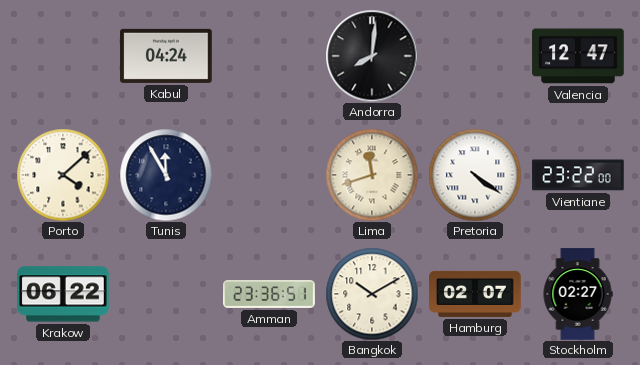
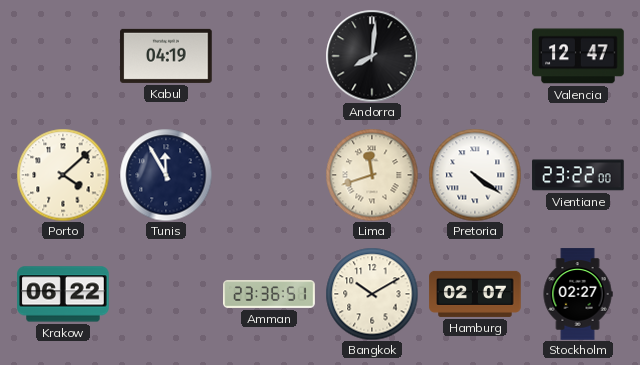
Kabul: 04:24 -> 04:19 (166, 56)
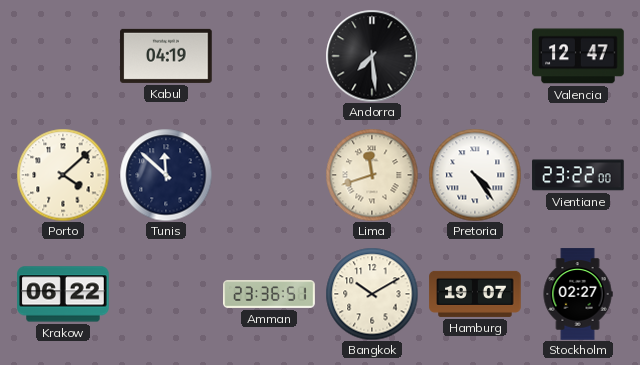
Andorra: 8:01 -> 7:29 (372, 56)
Tunis: 11:55 -> 11:52 (166, 175)
Pretoria: 4:21 -> 4:24 (475, 175)
Hamburg: 02:07 -> 19:07 (475, 294)
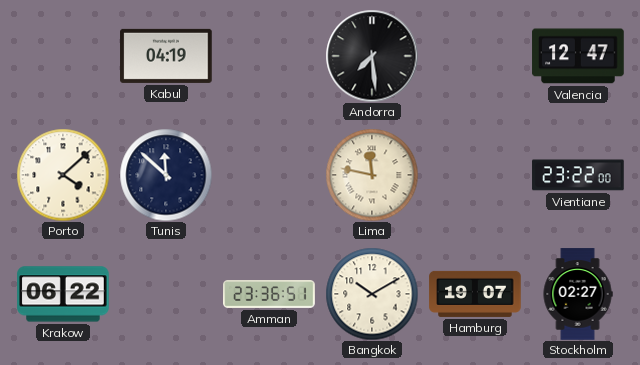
Lima: 11:42 -> 11:47 (372, 175)
Pretoria: 4:24 -> none (475, 175)
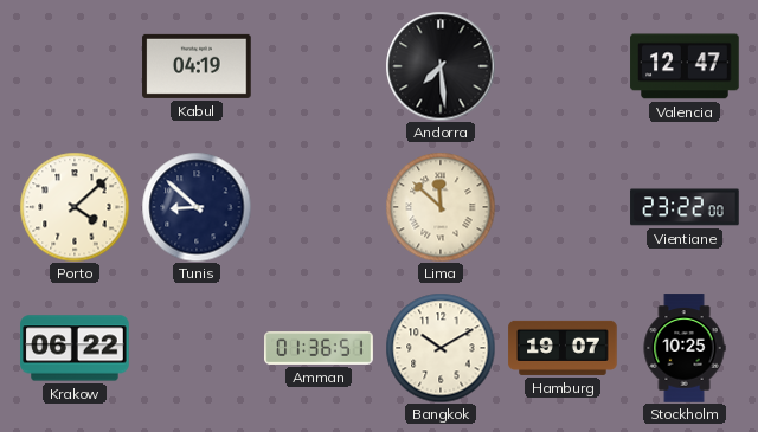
Tunis: 11:52 -> 8:52 (197, 207)
Lima: 11:47 -> 11:52 (441, 207)
Amman: 23:36 -> 01:36 (319, 348)
Stockholm: 02:27 -> 10:25 (685, 348)
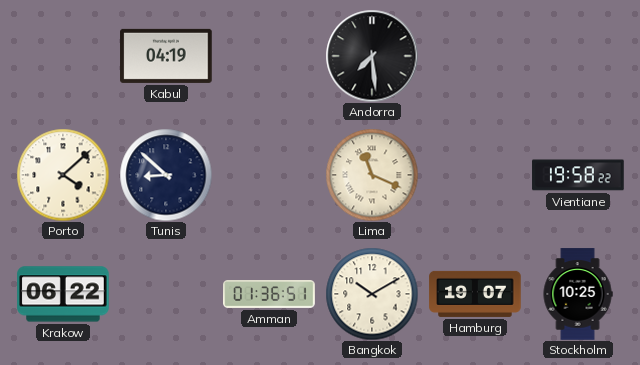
Valencia: 12:47 -> none (685, 66)
Lima: 11:52 -> 11:19 (372, 175)
Vientiane: 23:22 -> 19:58 (578, 175)
